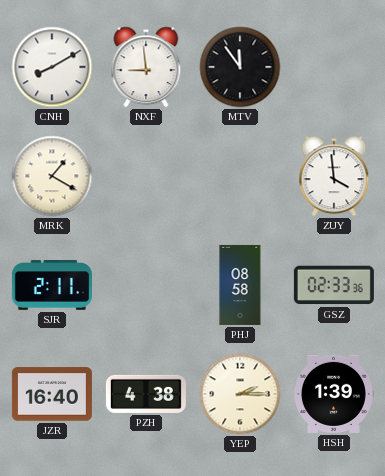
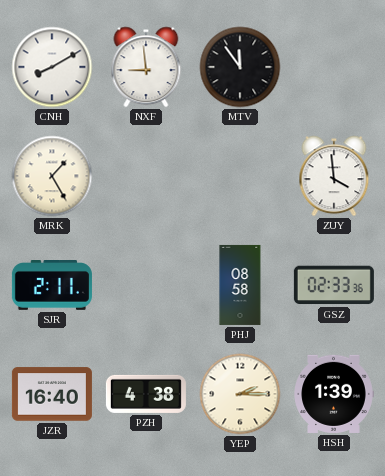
MRK: 1:20 -> 1:25 (52, 176)
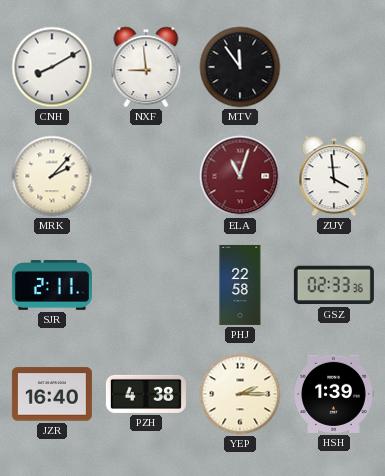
MRK: 1:25 -> 2:07 (52, 176)
ELA: none -> 11:03 (240, 176)
PHJ: 08:58 -> 22:58 (240, 285)
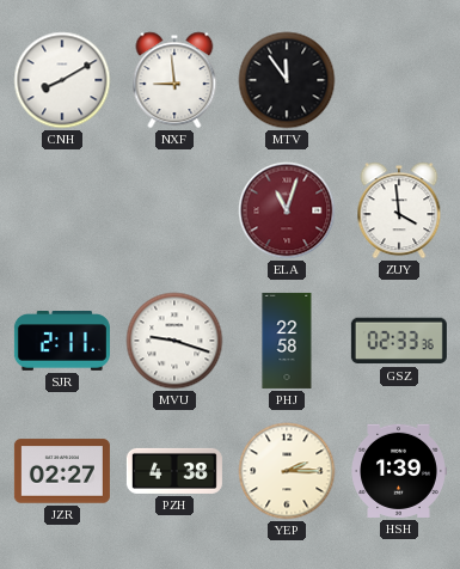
MRK: 2:07 -> none (52, 176)
MVU: none -> 9:18 (174, 341)
JZR: 16:40 -> 02:27 (62, 471)
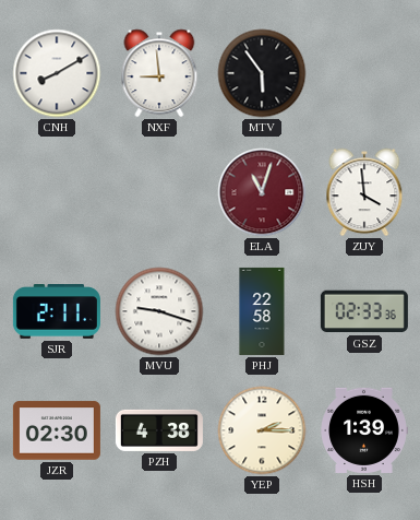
MTV: 11:54 -> 5:54 (262, 73)
JZR: 02:27 -> 02:30 (57, 430)
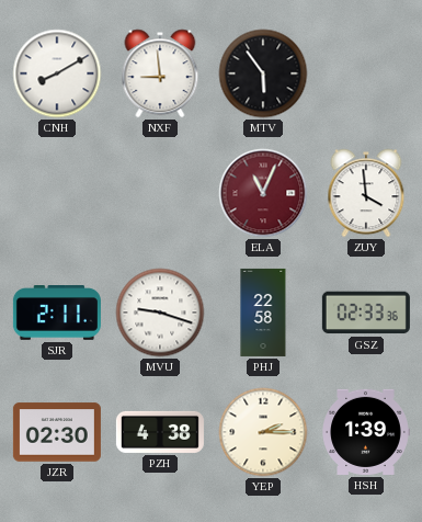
ELA: 11:03 -> 11:04 (263, 193)
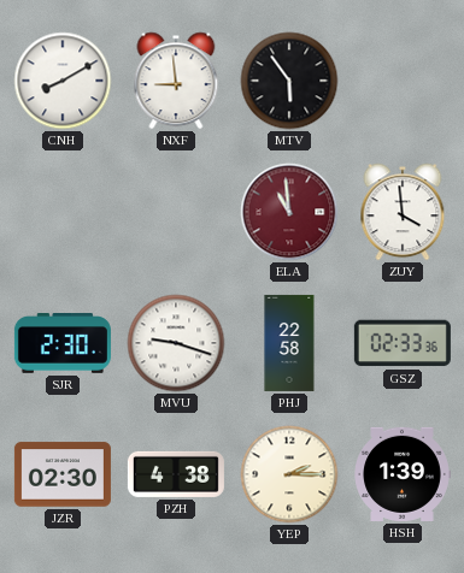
ELA: 11:04 -> 10:59 (289, 212)
SJR: 2:11 -> 2:30 (63, 344)
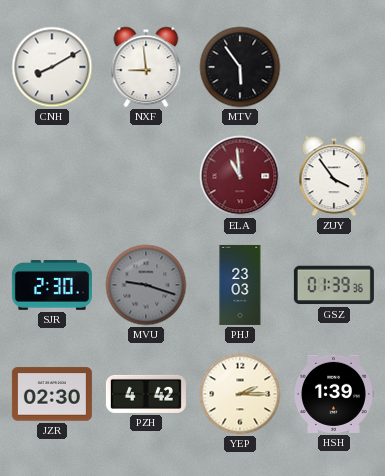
ZUY: 3:59 -> 3:54 (334, 176)
MVU dial: white -> grey (146, 285)
PHJ: 22:58 -> 23:03 (240, 285)
GSZ: 02:33 -> 01:39 (334, 285)
PZH: 4:38 -> 4:42 (146, 394)
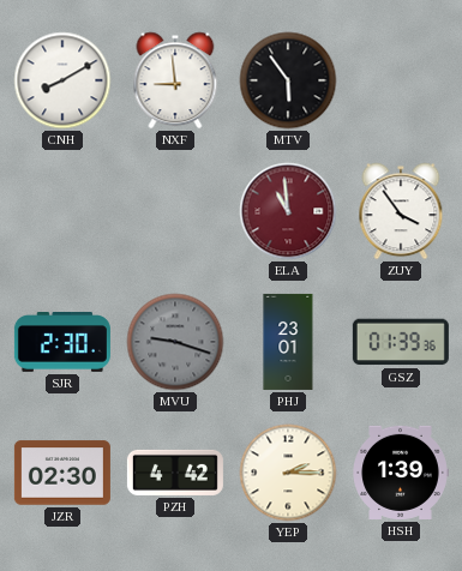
PHJ: 23:03 -> 23:01 (288, 342)
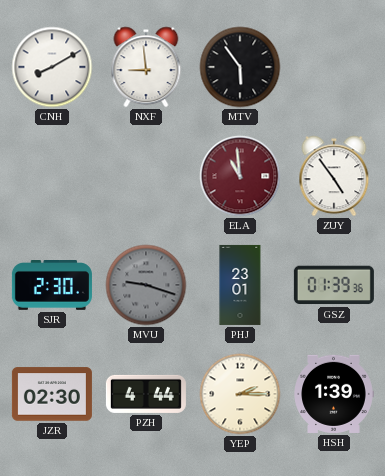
ZUY: 3:54 -> 4:54 (334, 176)
PZH: 4:42 -> 4:44 (146, 394)
